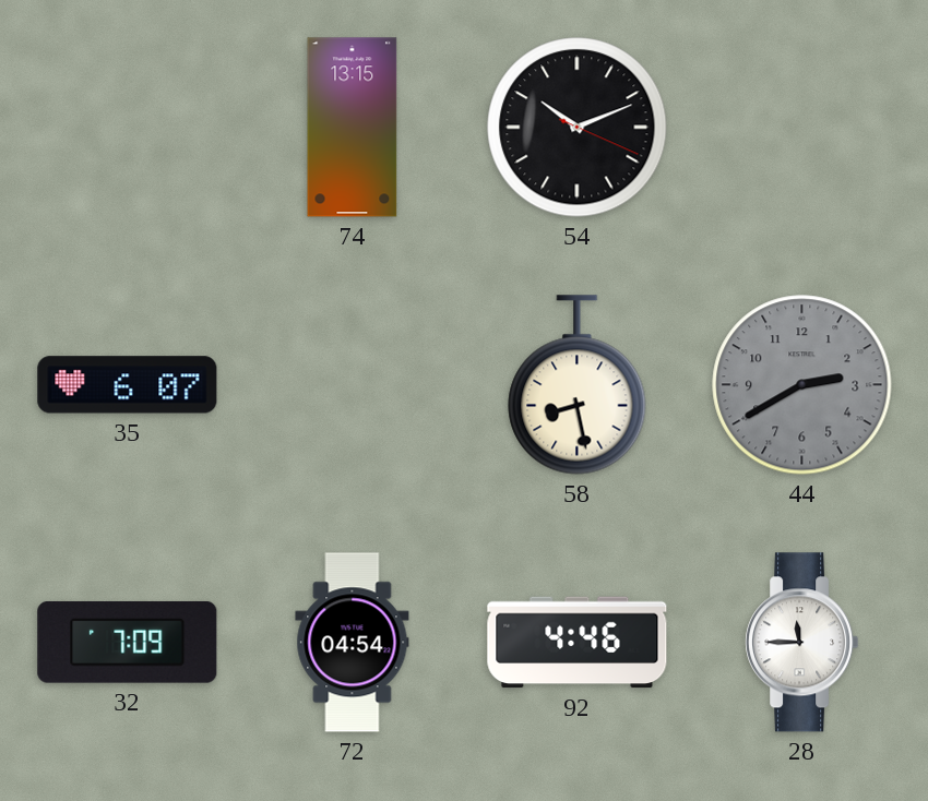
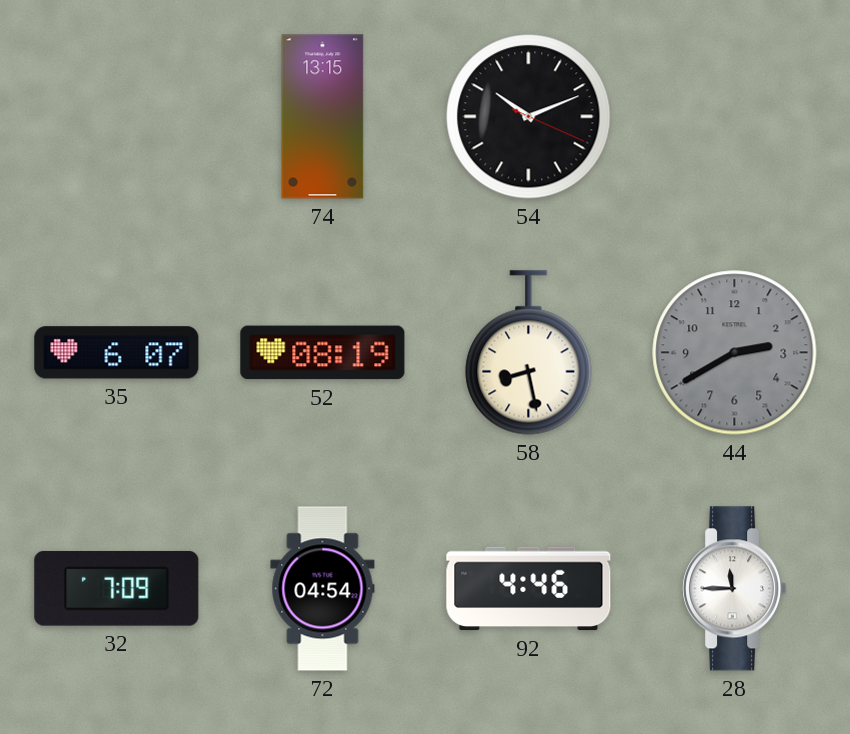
52: none -> 08:19 (323, 353)
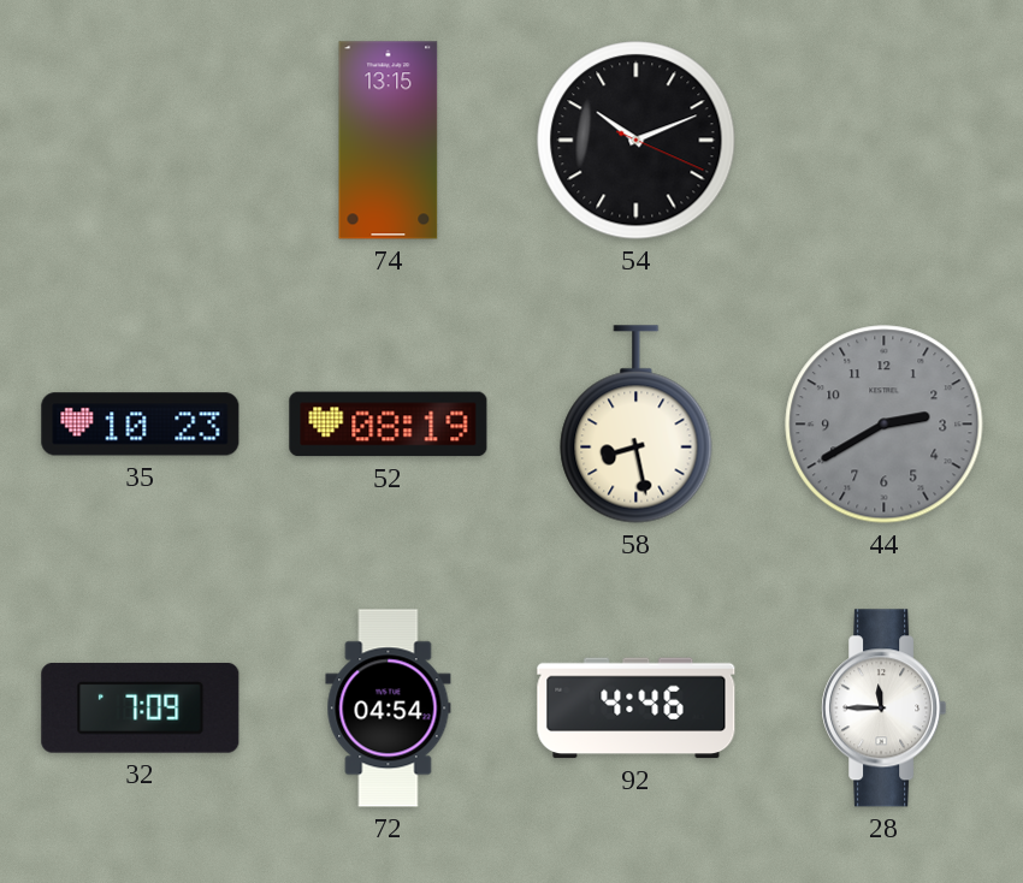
35: 6:07 -> 10:23 (141, 425)
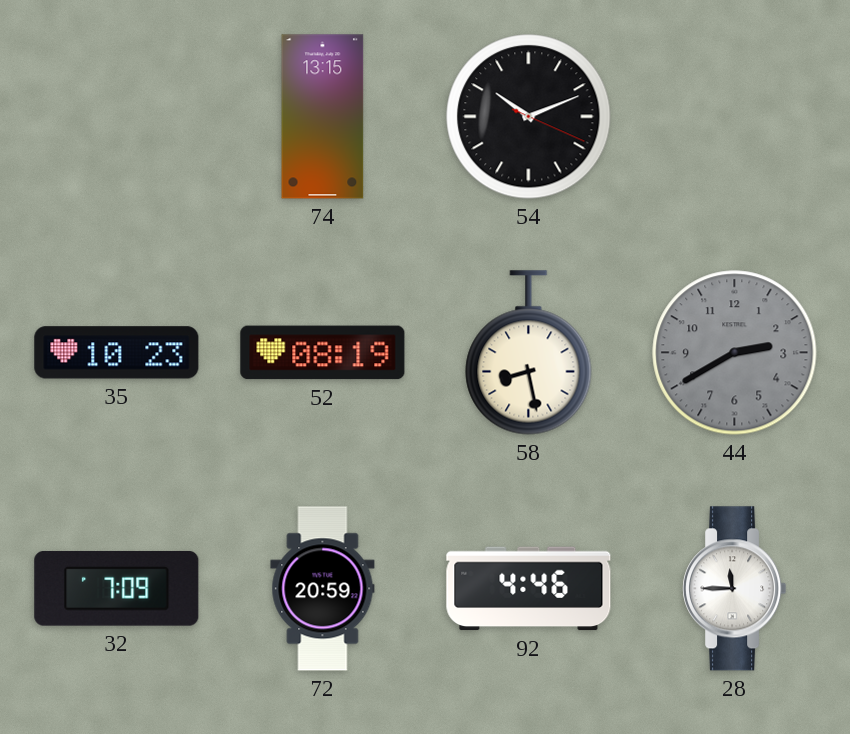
72: 04:54 -> 20:59 (323, 589)
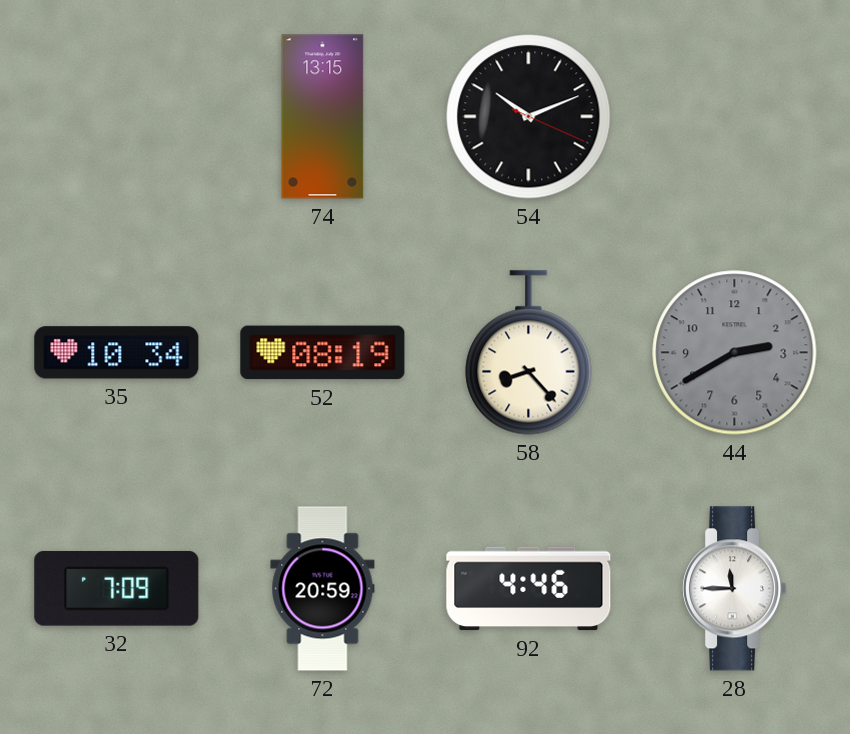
35: 10:23 -> 10:34 (117, 353)
58: 8:28 -> 8:23 (529, 353)
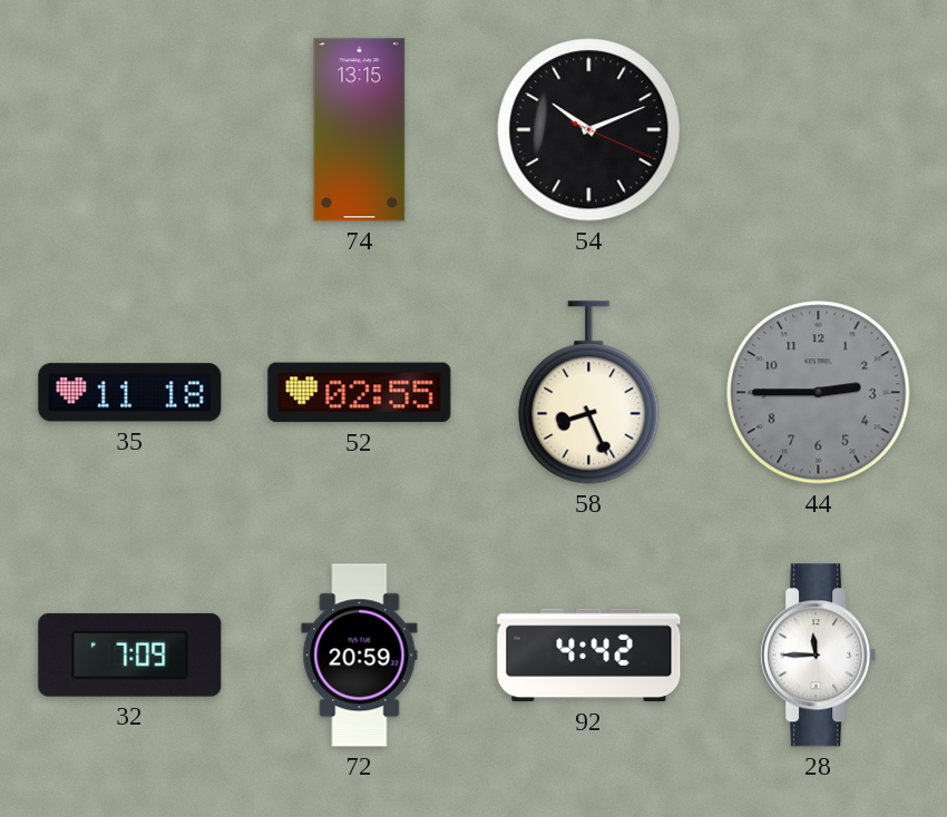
35: 10:34 -> 11:18 (130, 393)
52: 08:19 -> 02:55 (360, 393)
58: 8:23 -> 8:26 (589, 393)
44: 2:40 -> 2:45 (819, 393)
92: 4:46 -> 4:42 (589, 656)
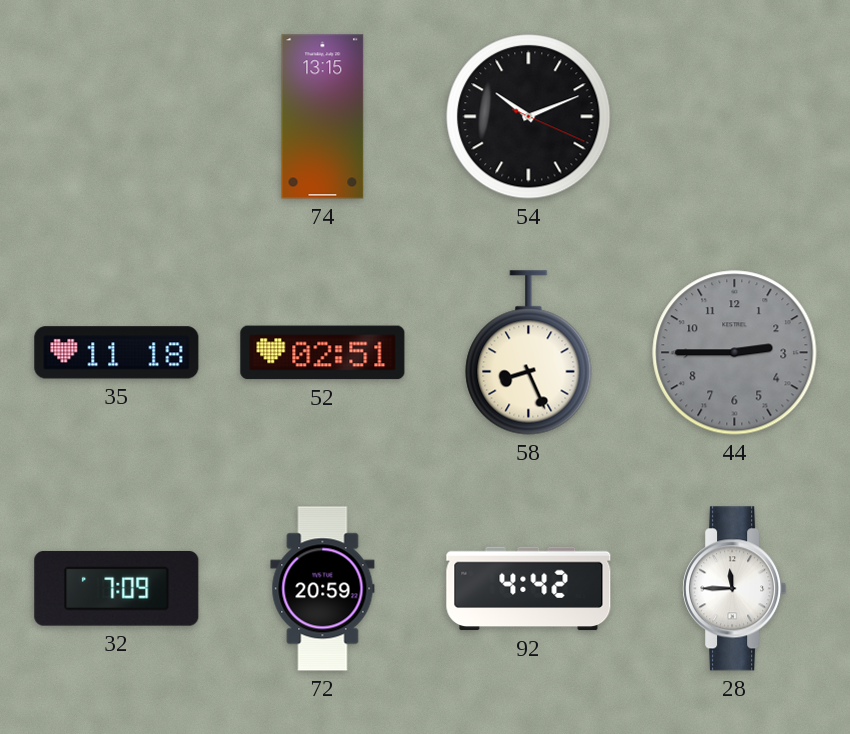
52: 02:55 -> 02:51 (323, 353)
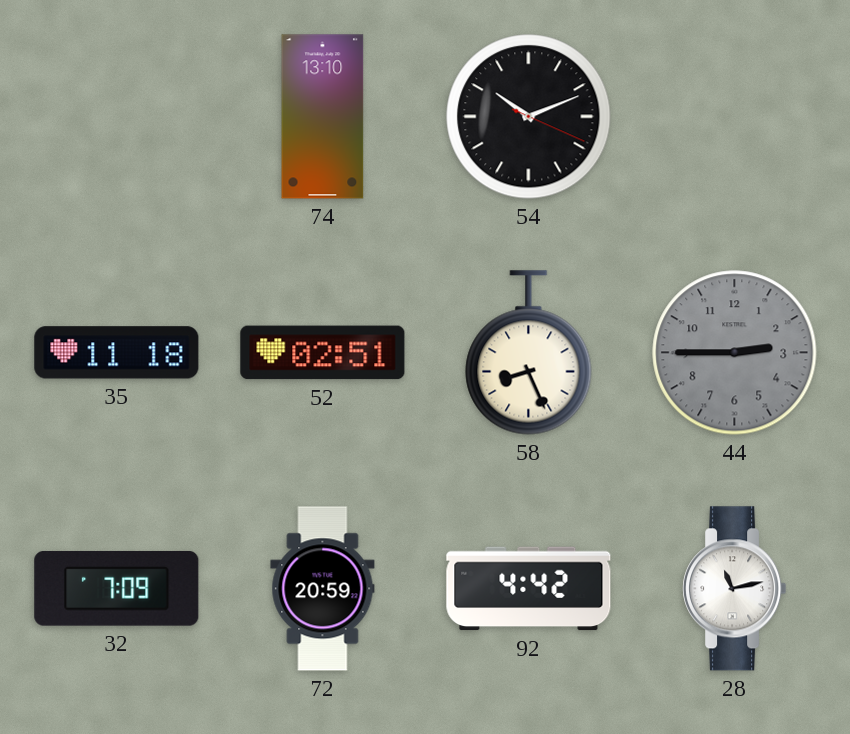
74: 13:15 -> 13:10 (323, 117)
28: 11:45 -> 11:13 (735, 589)
